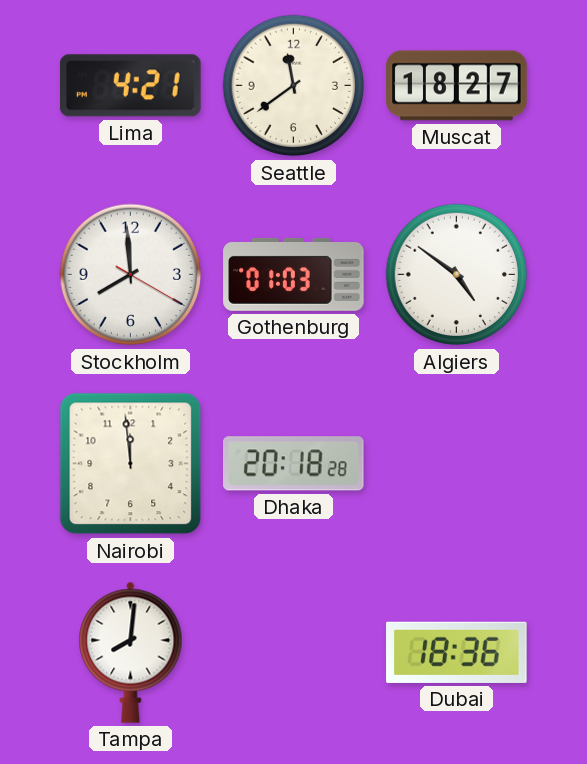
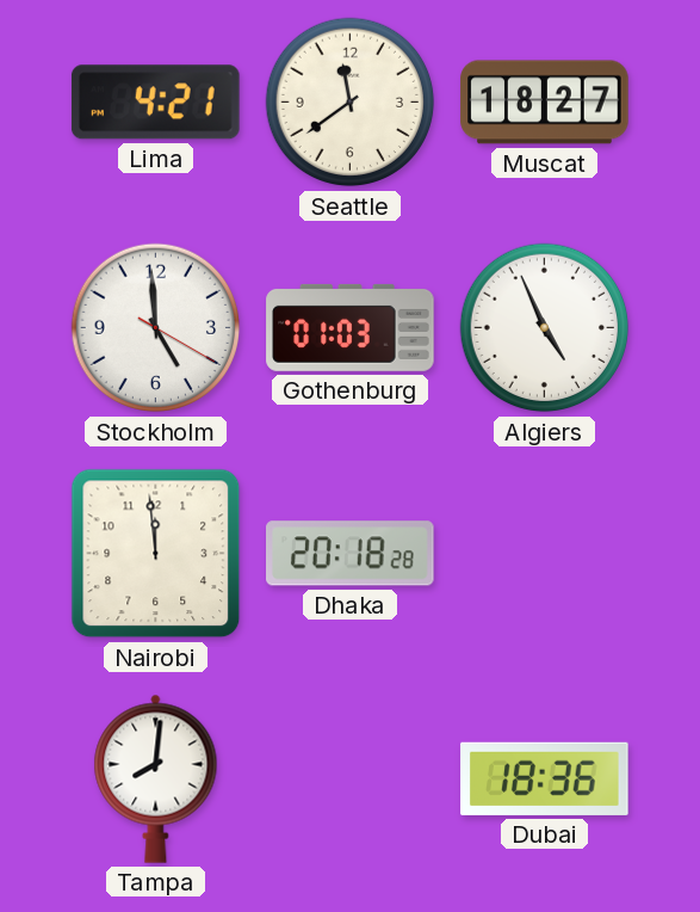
Stockholm: 7:59 -> 4:59 (156, 328)
Algiers: 4:51 -> 4:56 (545, 328)
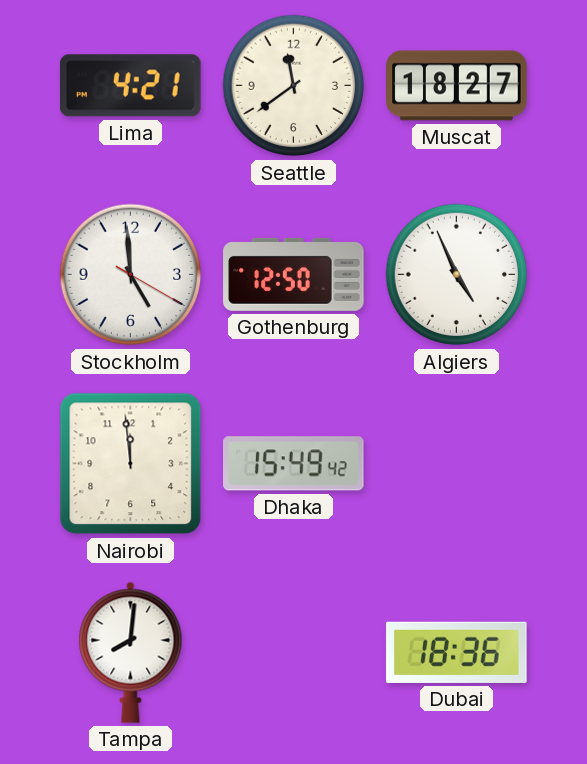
Gothenburg: 01:03 -> 12:50 (294, 274)
Dhaka: 20:18 -> 15:49 (294, 464)
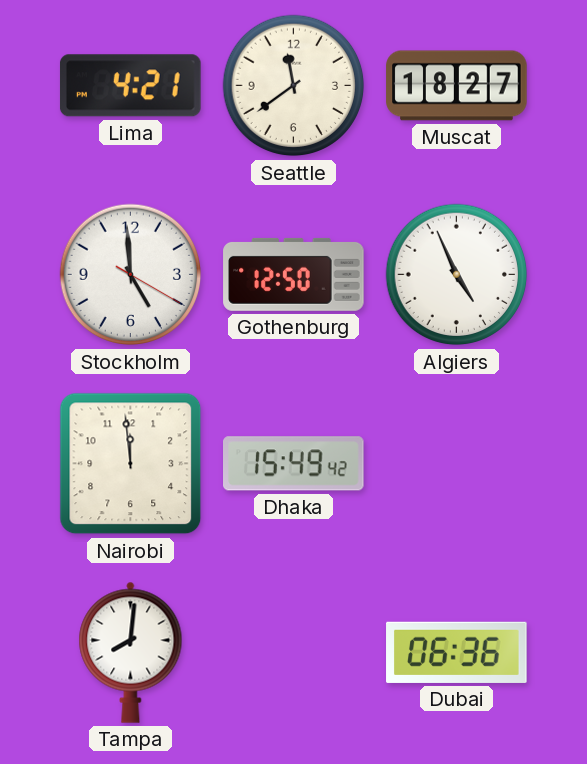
Dubai: 18:36 -> 06:36 (457, 652)
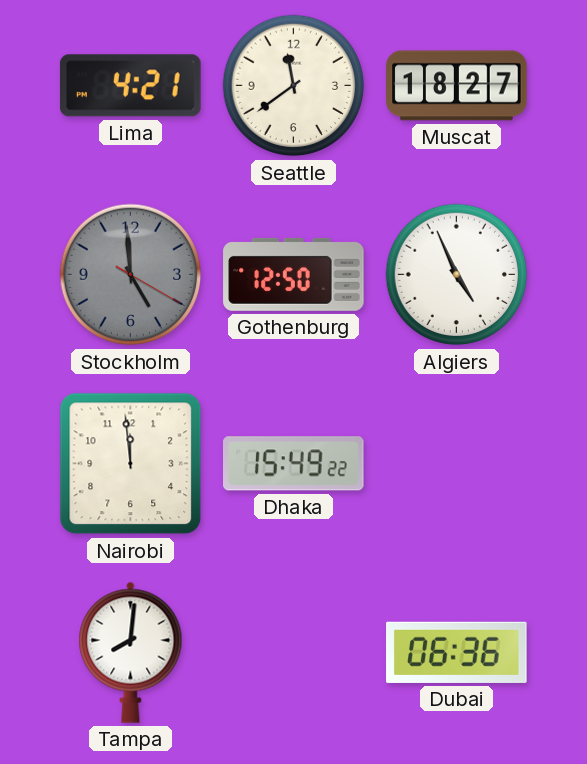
Stockholm dial: white -> grey (131, 275)
Dhaka: 15:49:42 -> 15:49:22 (294, 464)
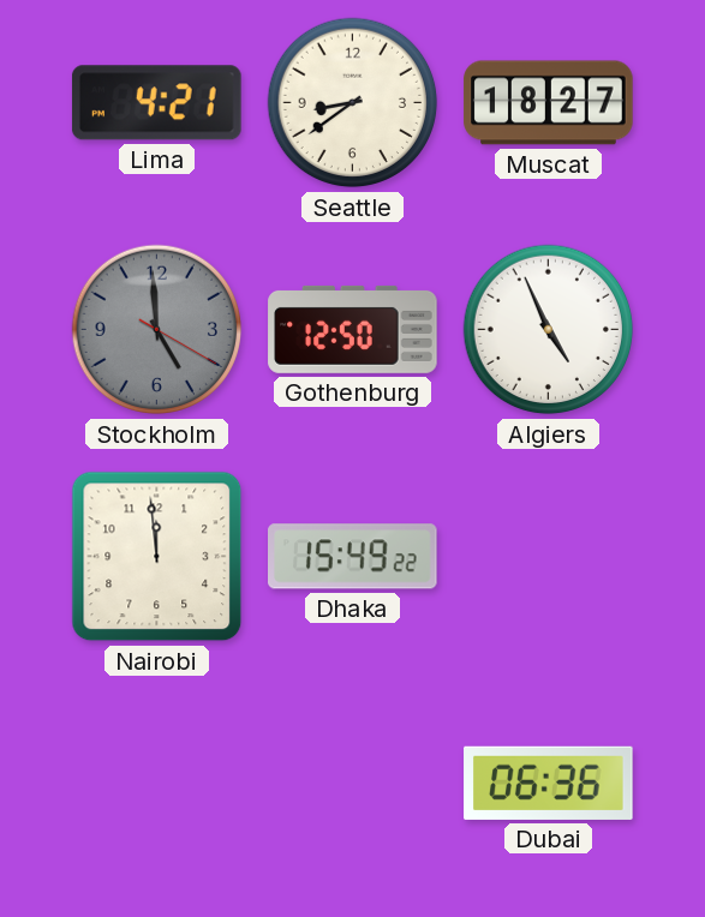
Seattle: 11:39 -> 8:39 (353, 103)
Tampa: 8:01 -> none (131, 652)
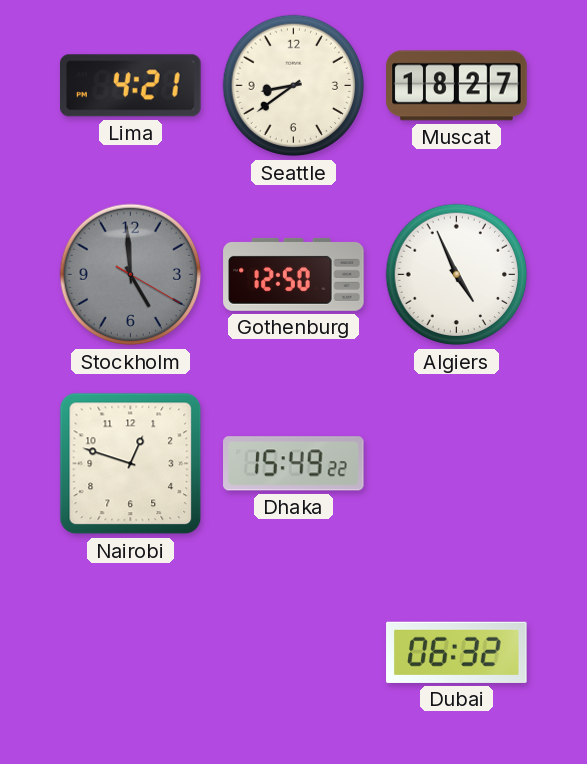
Nairobi: 11:59 -> 12:48 (131, 464)
Dubai: 06:36 -> 06:32 (457, 652)
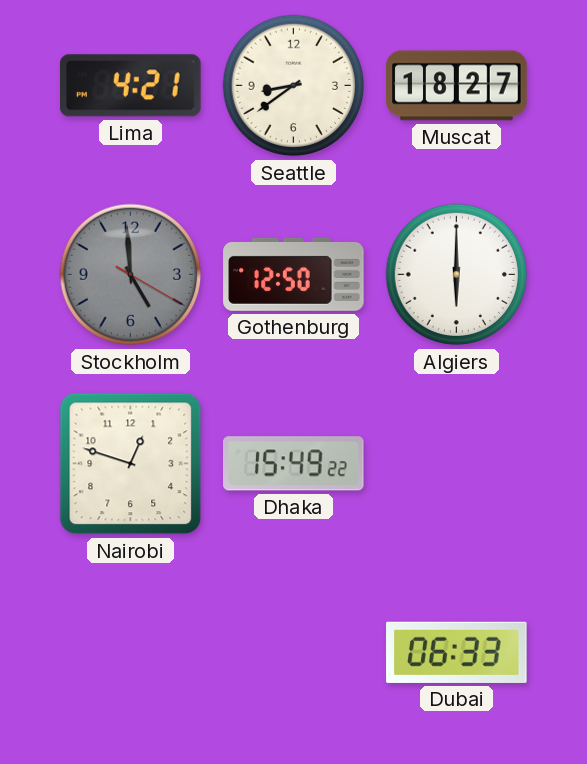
Algiers: 4:56 -> 6:00 (457, 275)
Dubai: 06:32 -> 06:33 (457, 652)
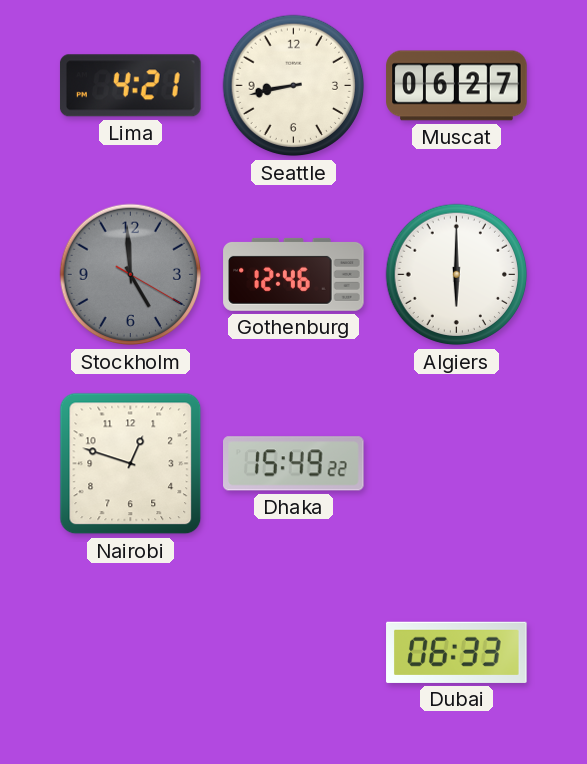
Seattle: 8:39 -> 8:43 (294, 86)
Muscat: 18:27 -> 06:27 (457, 86)
Gothenburg: 12:50 -> 12:46 (294, 274)
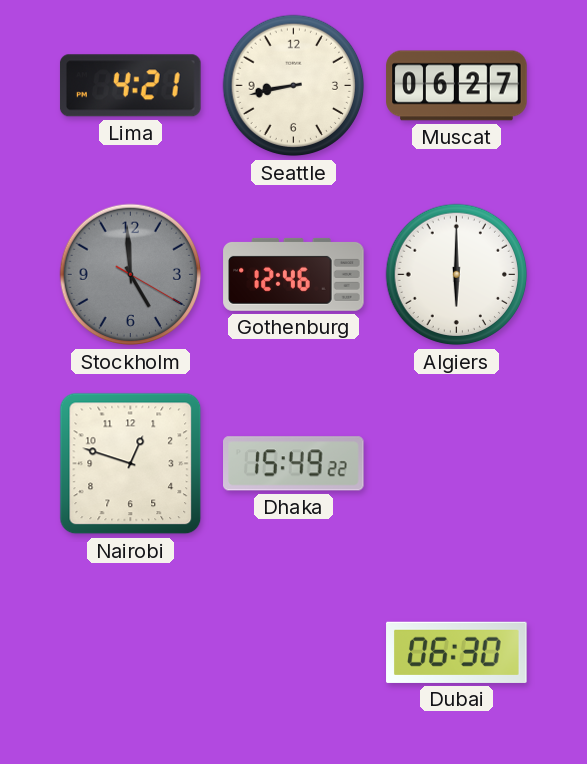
Dubai: 06:33 -> 06:30 (457, 652)
